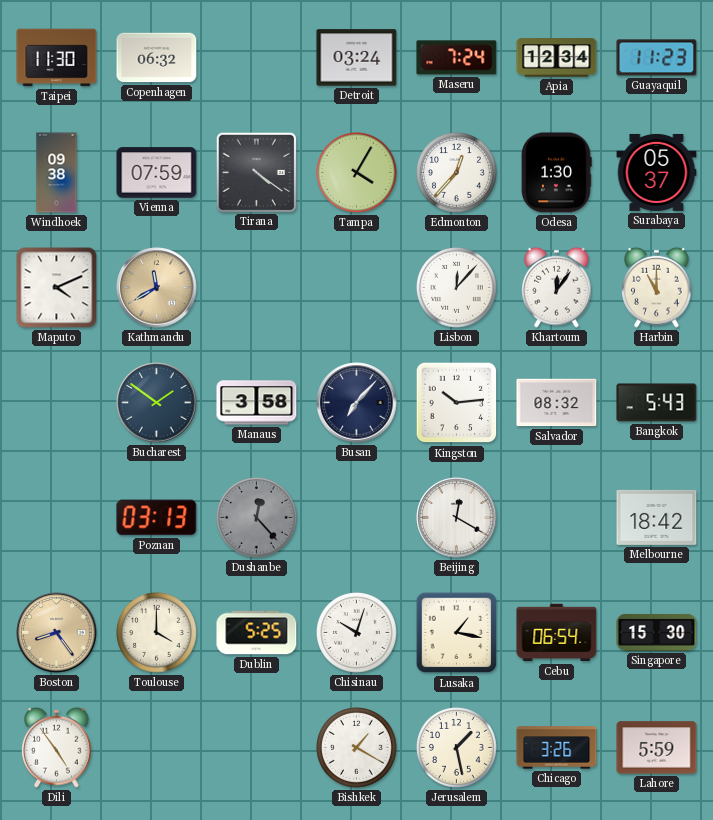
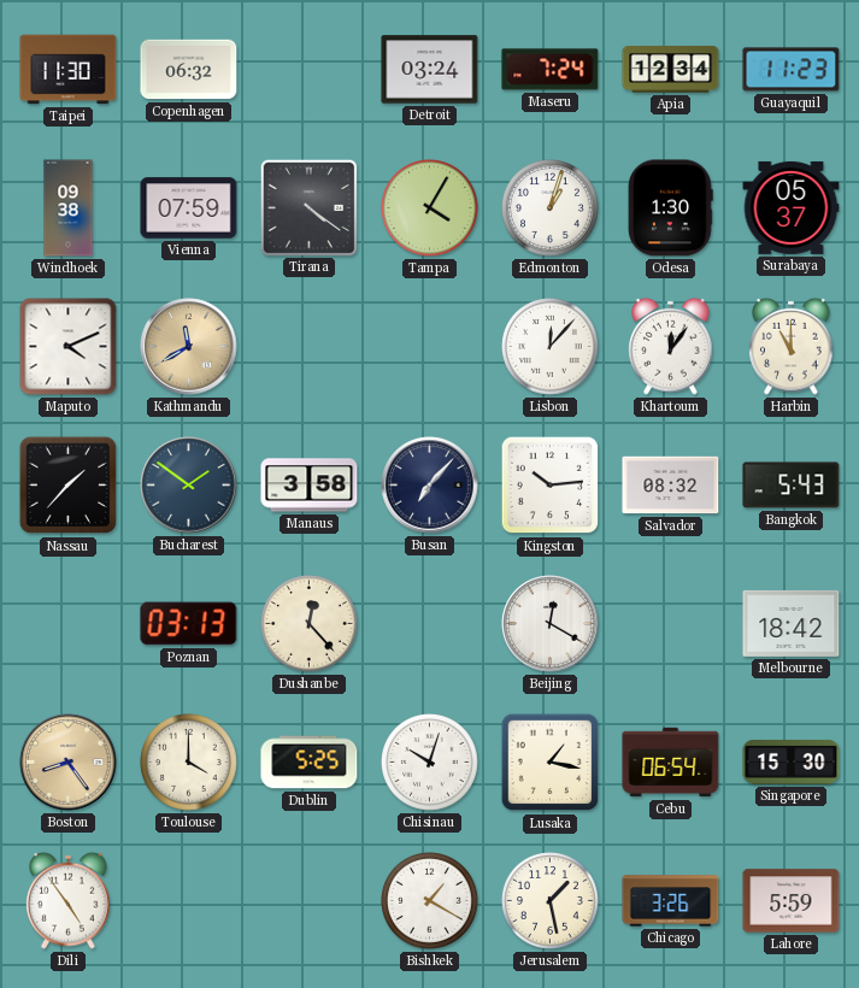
Edmonton: 12:37 -> 1:03 (551, 208)
Nassau: none -> 1:37 (69, 486)
Dushanbe dial: grey -> cream (310, 624)
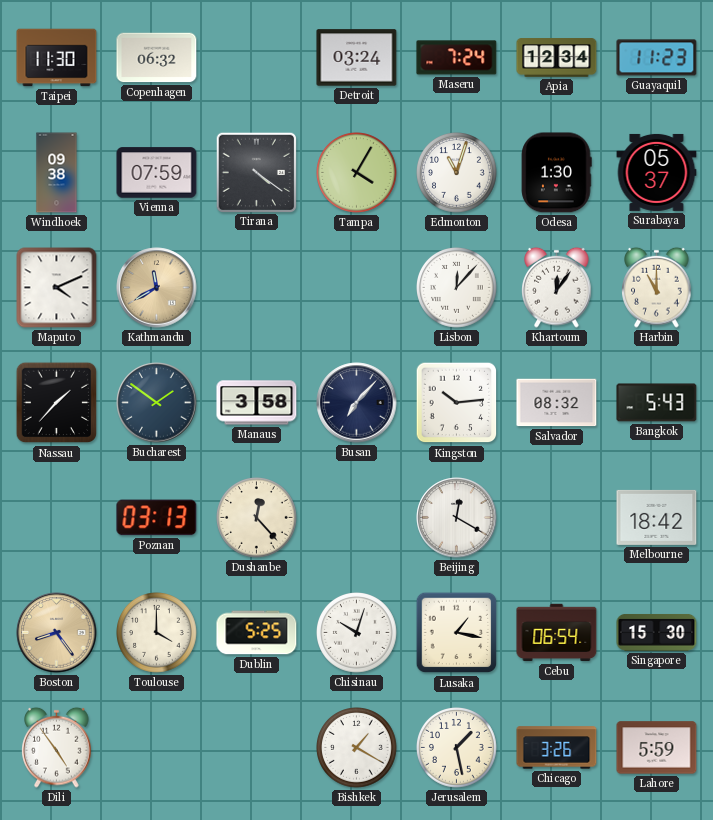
Edmonton: 1:03 -> 11:03 (457, 173)
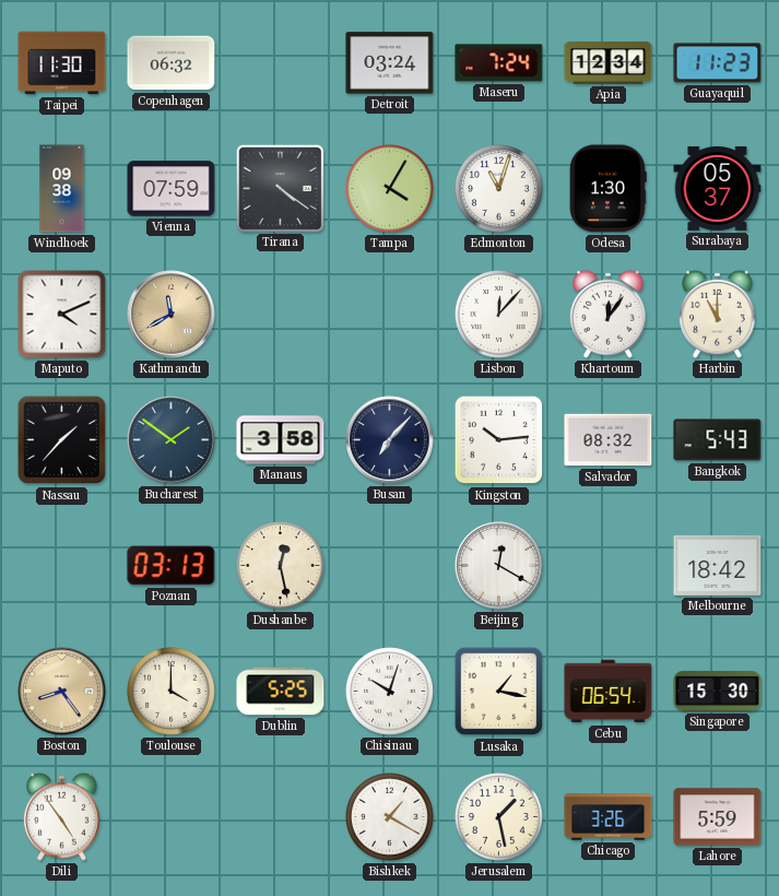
Dushanbe: 12:23 -> 12:28 (281, 566)
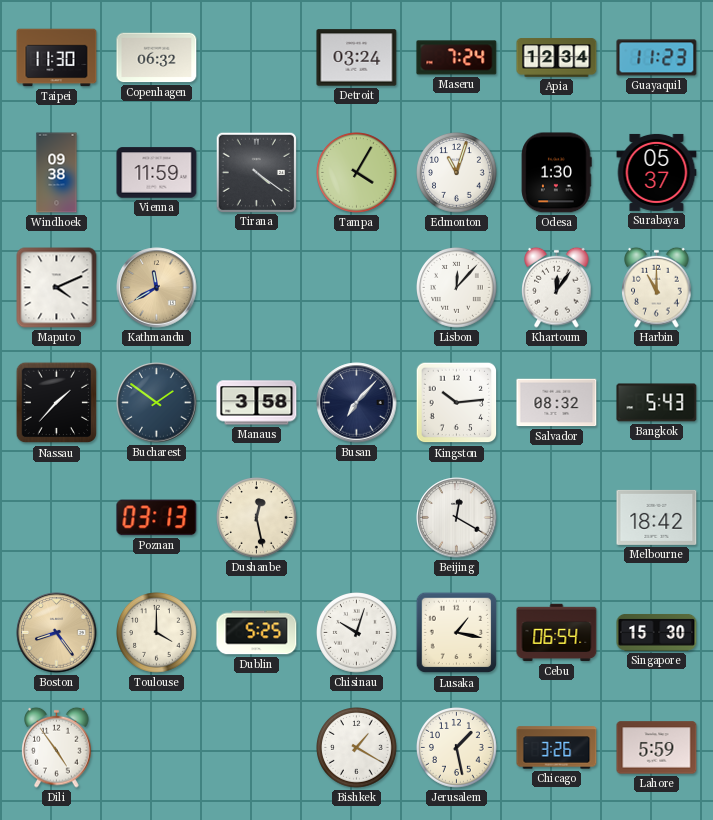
Vienna: 07:59 -> 11:59 (157, 173)
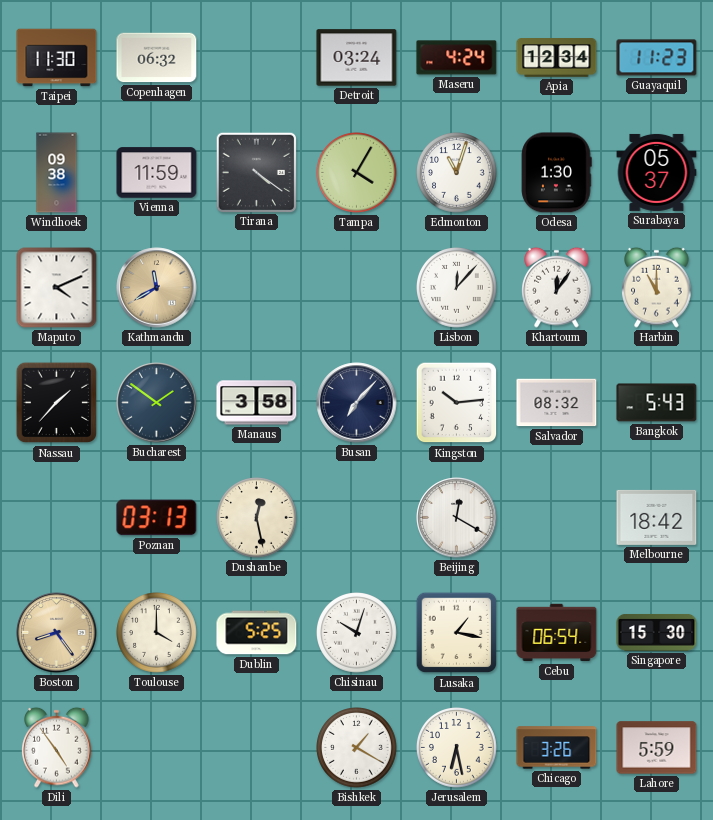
Maseru: 7:24 -> 4:24 (457, 58)
Jerusalem: 1:28 -> 6:28 (457, 748)
